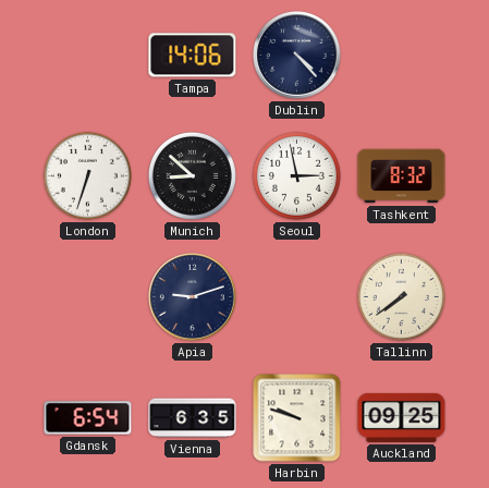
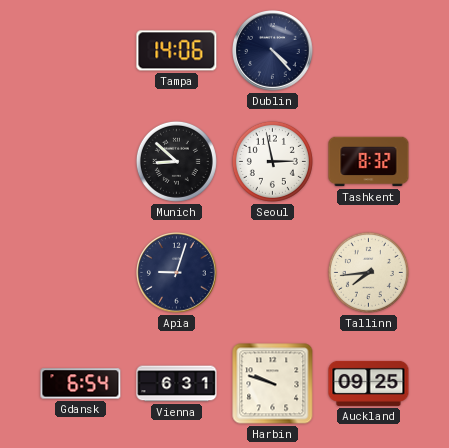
London: 6:33 -> none (87, 175)
Apia: 9:12 -> 9:03 (177, 273)
Tallinn: 7:39 -> 7:44 (368, 272)
Vienna: 6:35 -> 6:31 (177, 384)
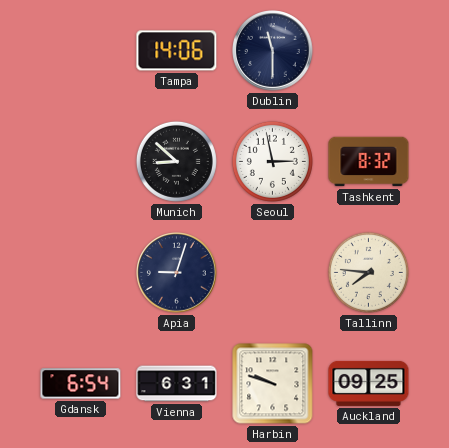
Dublin: 4:23 -> 11:30 (273, 51)
Tallinn: 7:44 -> 7:46 (368, 272)
